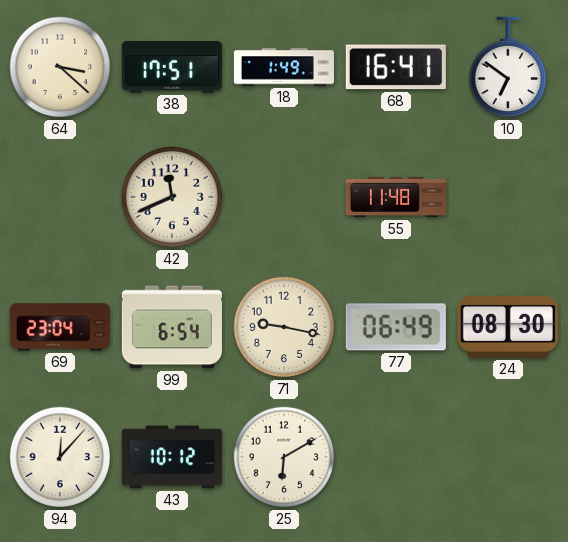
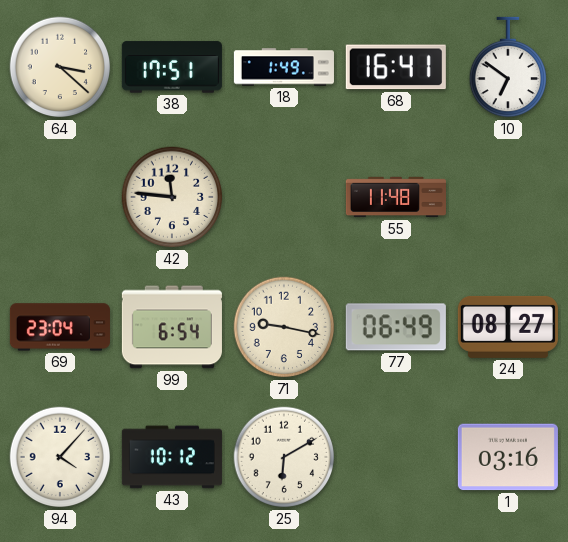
42: 11:41 -> 11:46 (172, 197)
24: 08:30 -> 08:27 (508, 327)
94: 12:07 -> 4:07 (60, 457)
1: none -> 03:16 (508, 457)
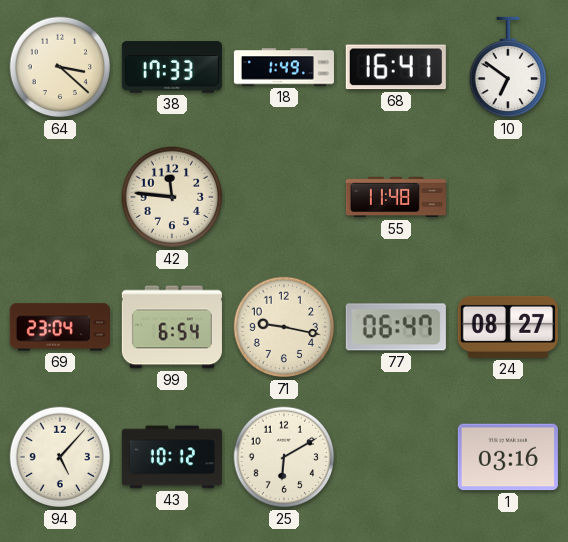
38: 17:51 -> 17:33 (172, 67)
77: 06:49 -> 06:47 (396, 327)
94: 4:07 -> 5:07 (60, 457)
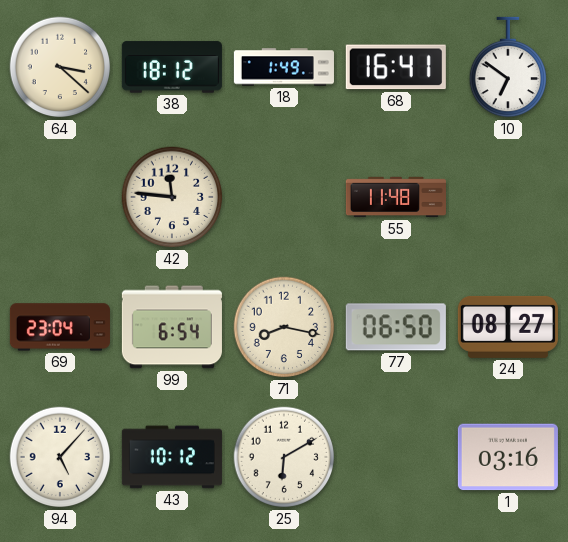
38: 17:33 -> 18:12 (172, 67)
71: 9:17 -> 8:17 (284, 327)
77: 06:47 -> 06:50 (396, 327)
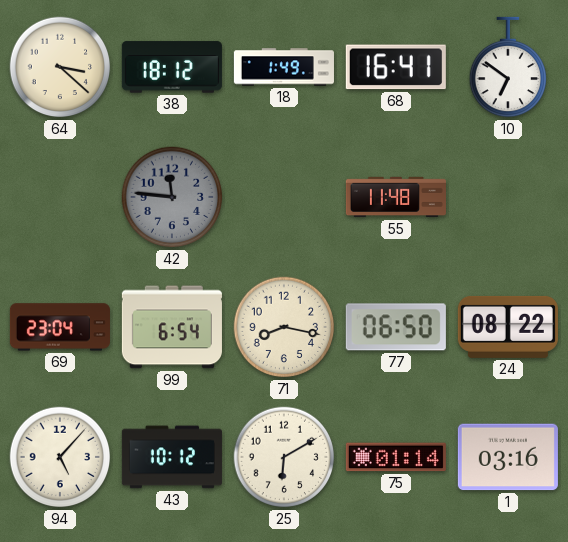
42 dial: cream -> grey (172, 197)
24: 08:27 -> 08:22 (508, 327)
75: none -> 01:14 (396, 457)
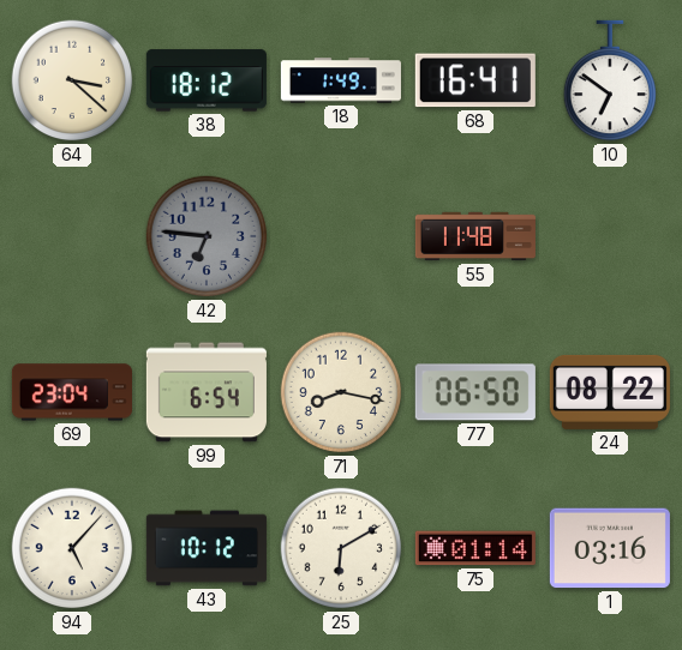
42: 11:46 -> 6:46 (207, 236)
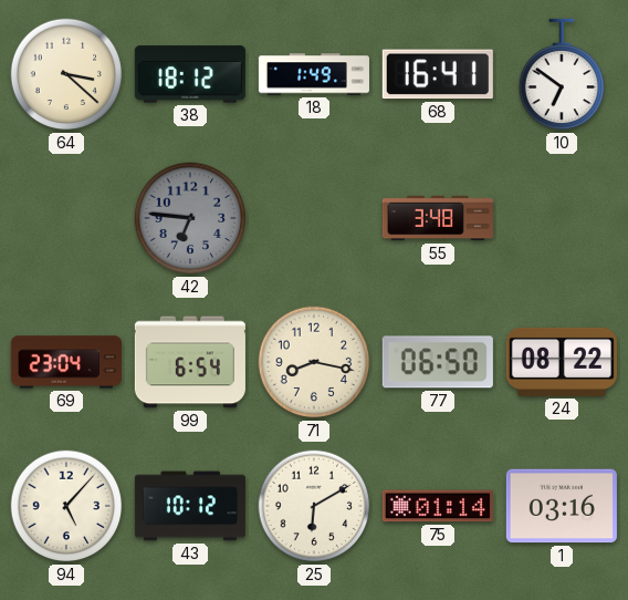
55: 11:48 -> 3:48 (438, 218)
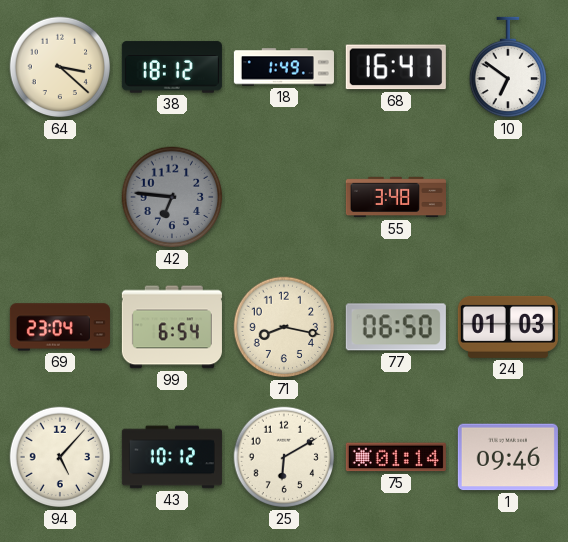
24: 08:22 -> 01:03 (508, 327)
1: 03:16 -> 09:46 (508, 457)
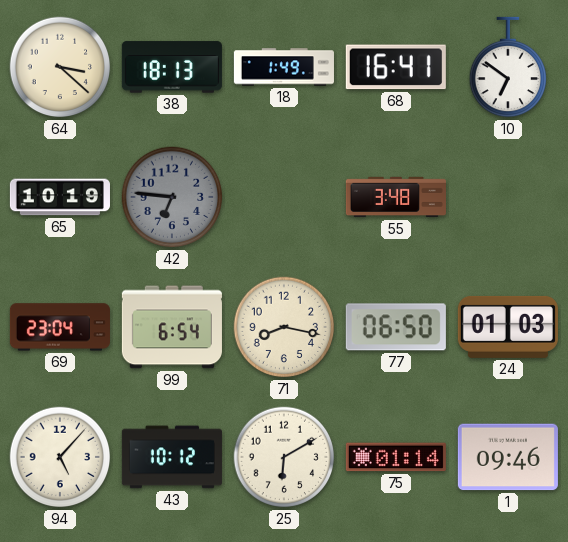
38: 18:12 -> 18:13 (172, 67)
65: none -> 10:19 (60, 197)
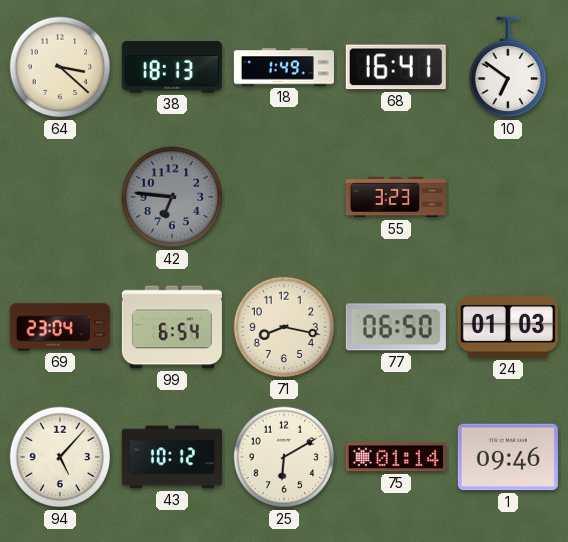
65: 10:19 -> none (60, 197)
55: 3:48 -> 3:23 (396, 197)
